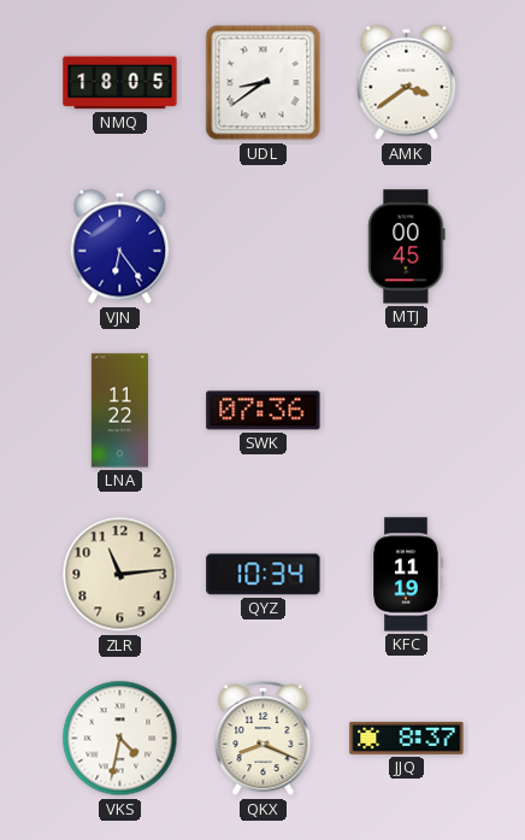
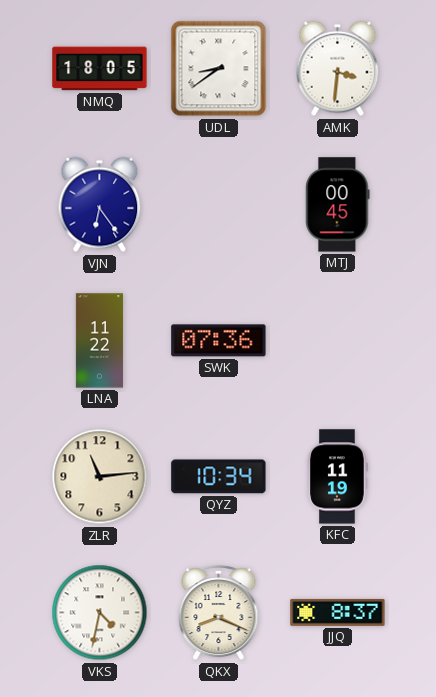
AMK: 3:39 -> 3:31 (338, 69)
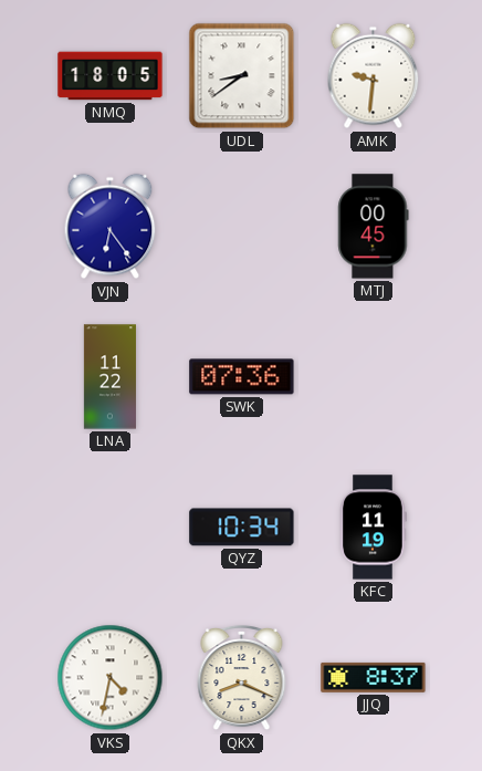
AMK: 3:31 -> 9:31 (374, 76)
ZLR: 11:14 -> none (100, 477)
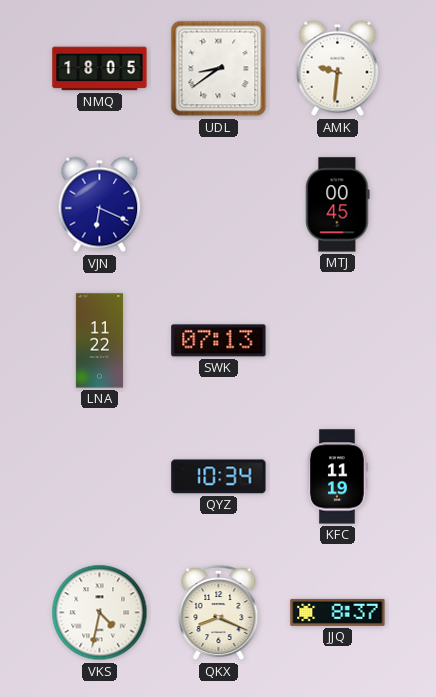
VJN: 6:24 -> 6:19 (100, 205)
SWK: 07:36 -> 07:13 (219, 341)
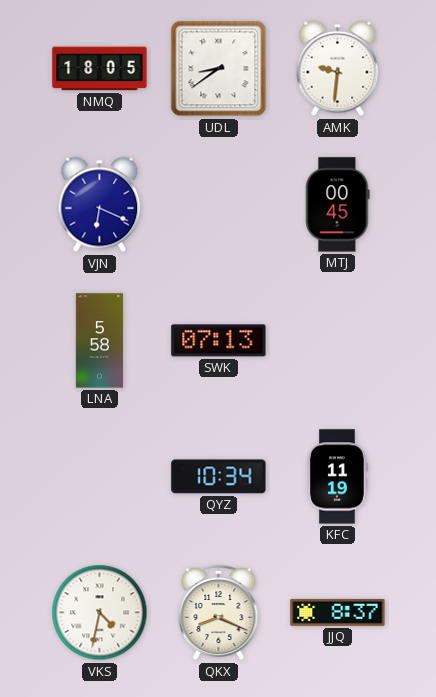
LNA: 11:22 -> 5:58 (99, 341)
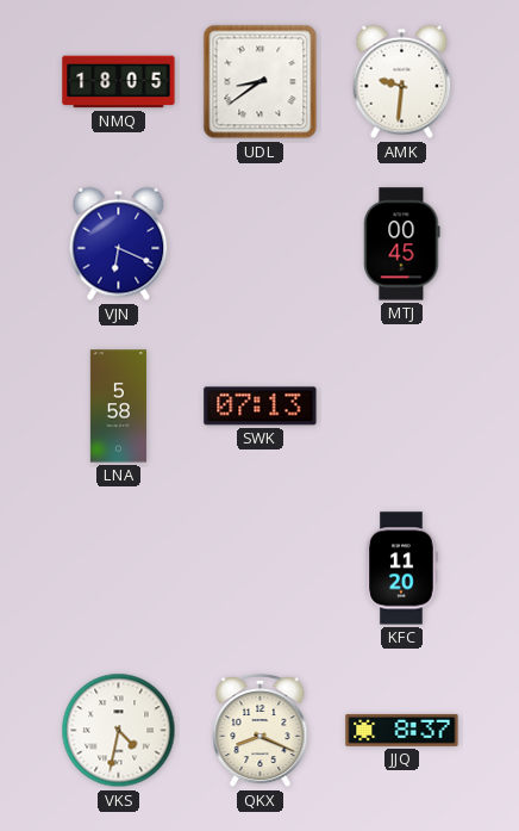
QYZ: 10:34 -> none (219, 477)
KFC: 11:19 -> 11:20 (401, 569)
